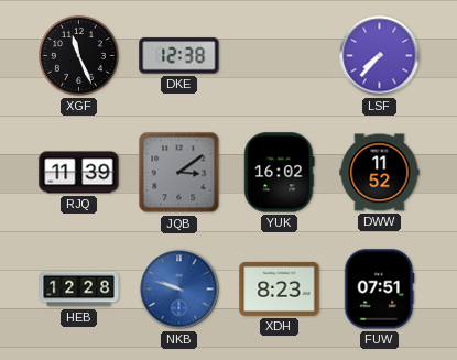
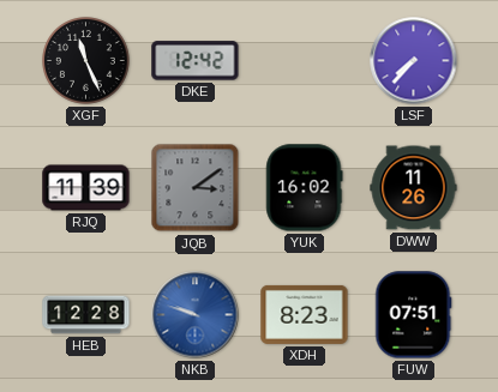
DKE: 12:38 -> 12:42 (196, 61)
DWW: 11:52 -> 11:26 (414, 188)
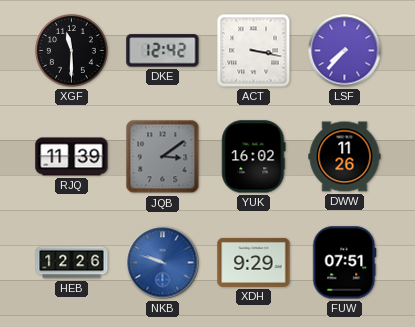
XGF: 11:26 -> 11:30 (72, 51)
ACT: none -> 3:17 (254, 51)
HEB: 12:28 -> 12:26 (72, 263)
XDH: 8:23 -> 9:29 (254, 262)
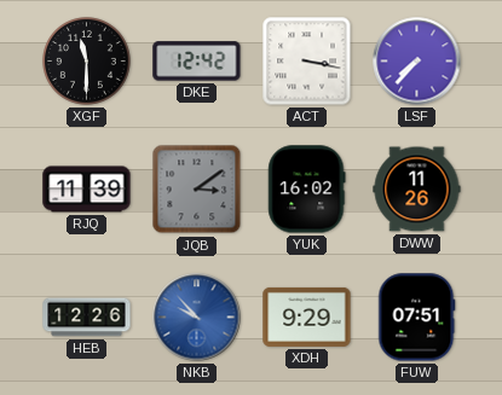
NKB: 9:48 -> 9:53 (197, 318)
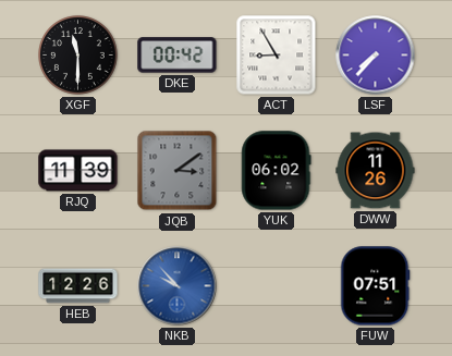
DKE: 12:42 -> 00:42 (178, 56)
ACT: 3:17 -> 8:55 (277, 56)
YUK: 16:02 -> 06:02 (277, 171)
XDH: 9:29 -> none (307, 316)
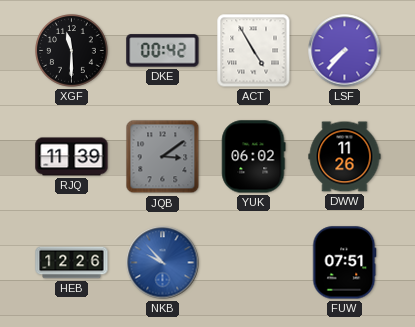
ACT: 8:55 -> 4:55 (254, 51)
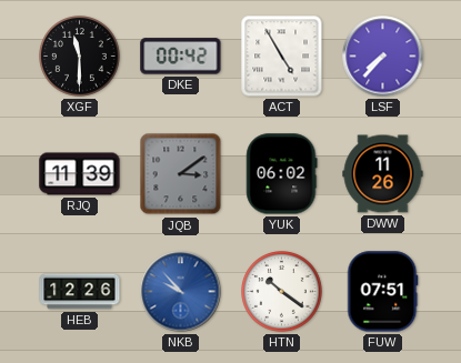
HTN: none -> 10:21 (282, 292)
